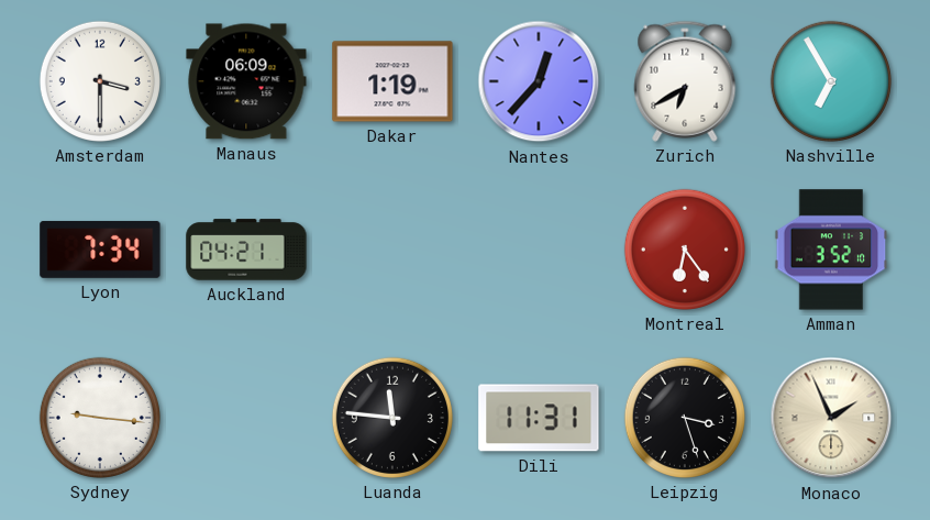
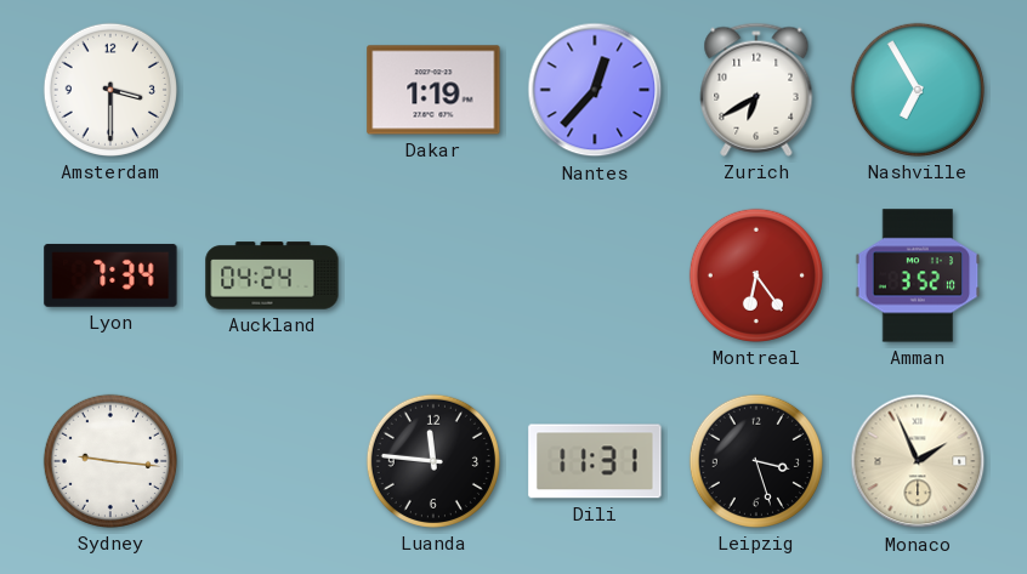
Manaus: 06:09 -> none (246, 81)
Auckland: 04:21 -> 04:24 (272, 275)
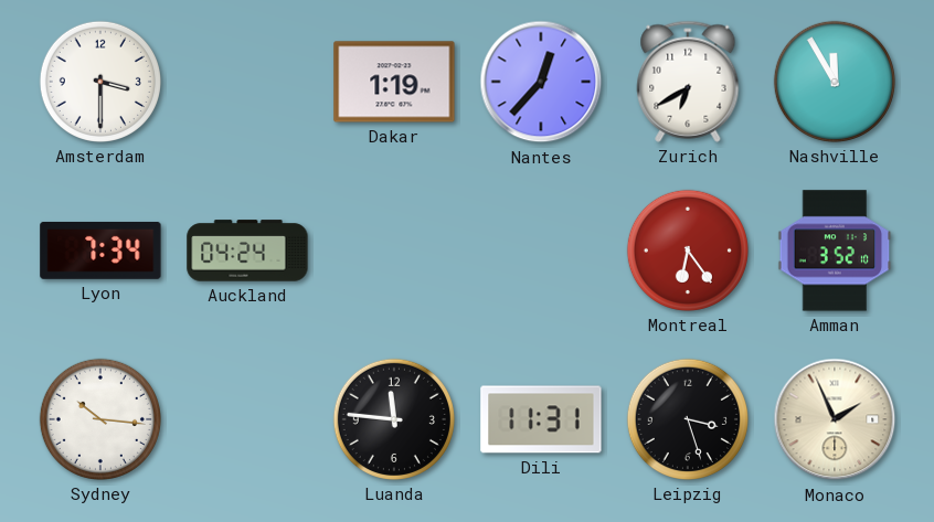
Nashville: 6:55 -> 11:55 (835, 82)
Sydney: 9:16 -> 10:16 (100, 419)
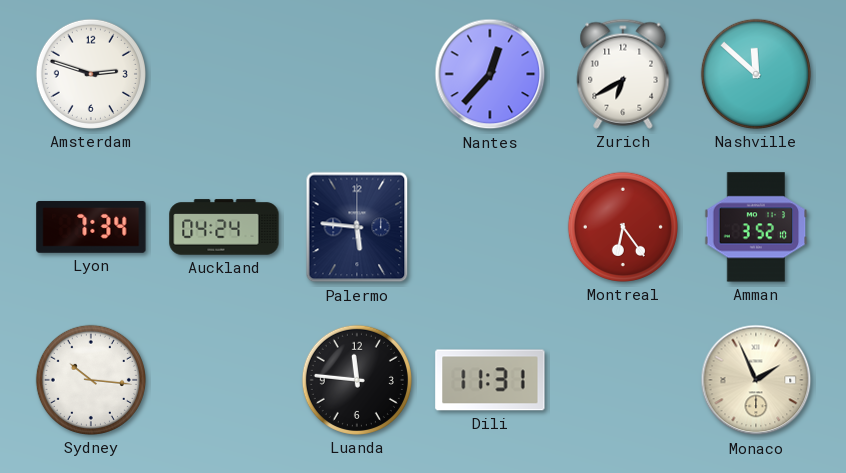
Amsterdam: 3:30 -> 2:48 (91, 74)
Dakar: 1:19 -> none (394, 82)
Nashville: 11:55 -> 11:52 (756, 74)
Palermo: none -> 5:46 (357, 227)
Leipzig: 3:27 -> none (688, 419)
